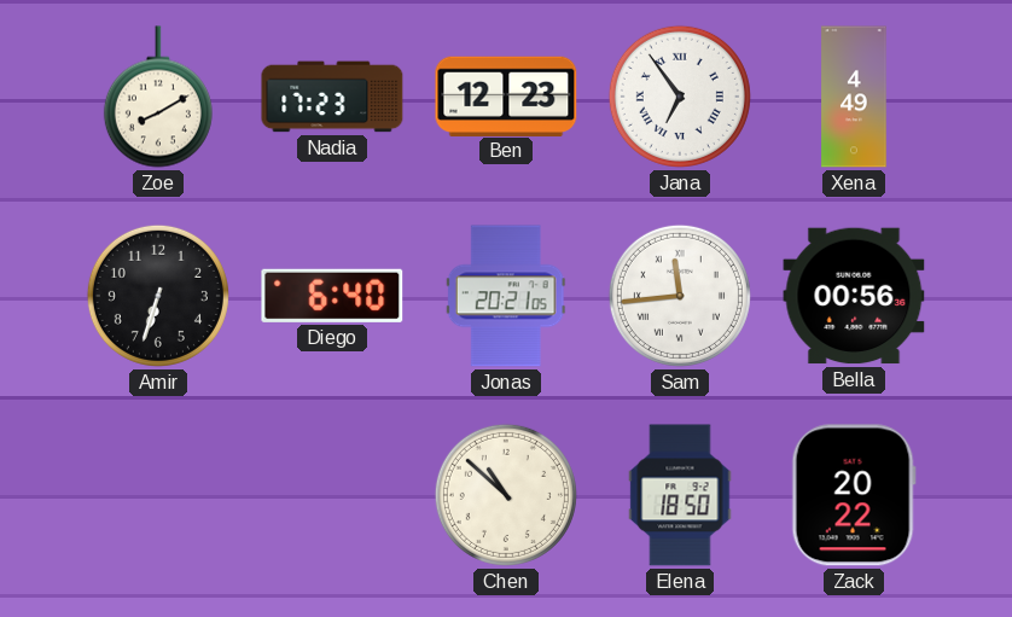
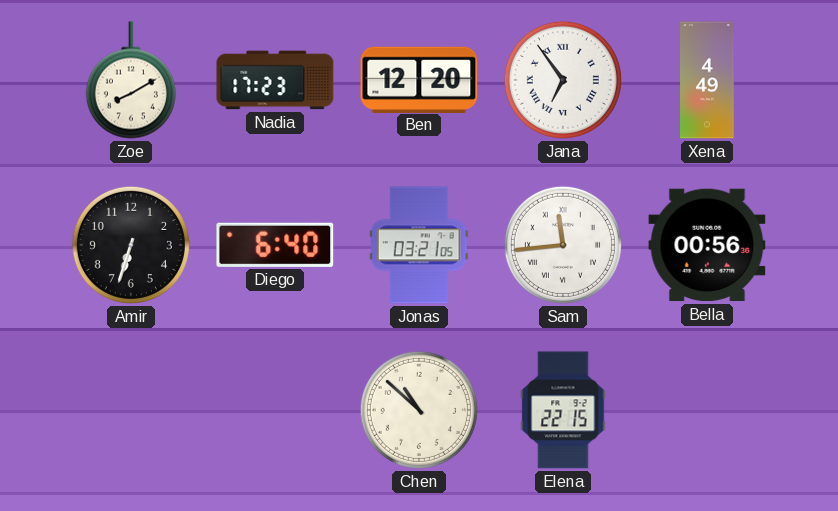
Ben: 12:23 -> 12:20 (419, 79)
Jonas: 20:21 -> 03:21 (419, 245)
Elena: 18:50 -> 22:15 (563, 410)
Zack: 20:22 -> none (854, 495)
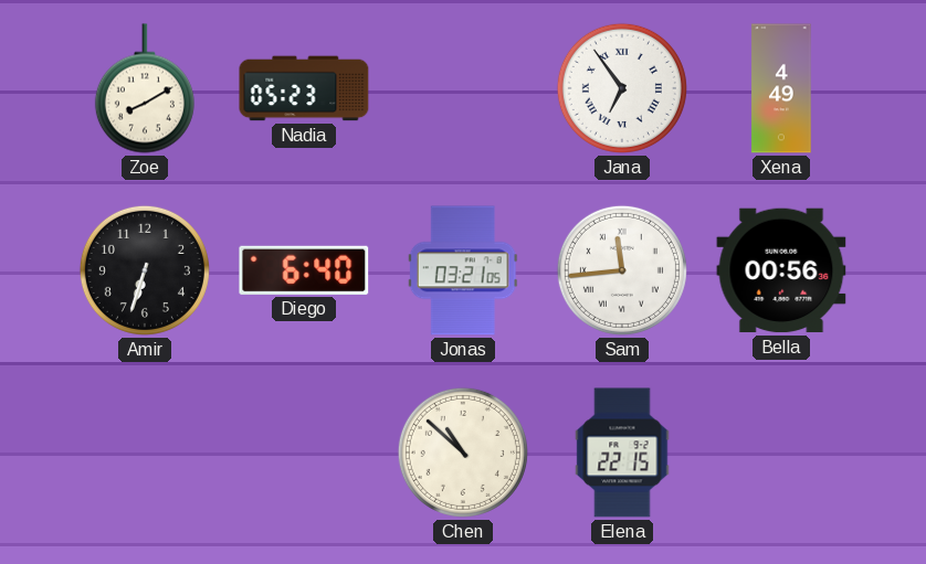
Nadia: 17:23 -> 05:23 (304, 88)
Ben: 12:20 -> none (419, 79)
